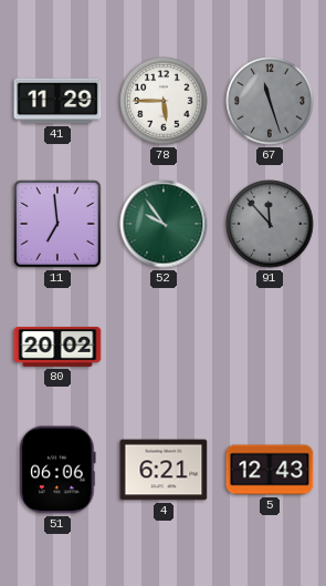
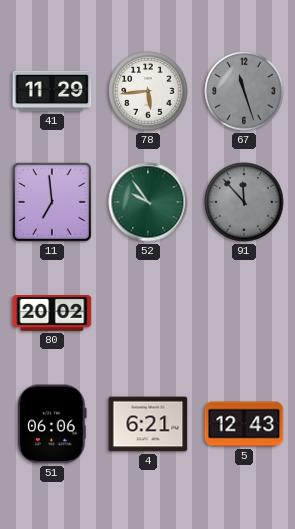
78: 5:45 -> 5:44 (148, 91)
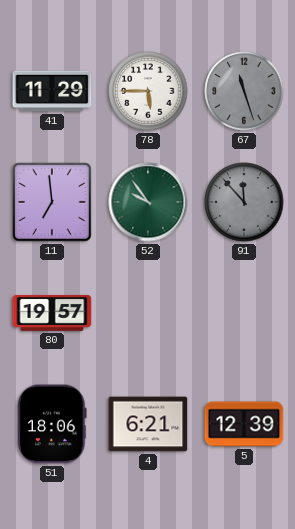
78: 5:44 -> 5:45 (148, 91)
80: 20:02 -> 19:57 (52, 313)
51: 06:06 -> 18:06 (52, 424)
5: 12:43 -> 12:39 (244, 424)
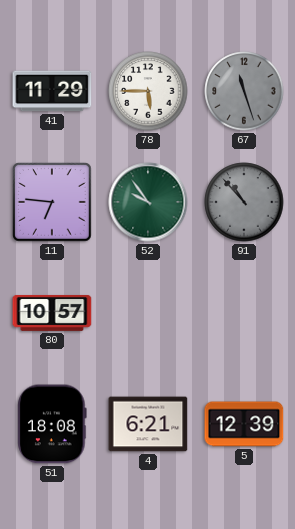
11: 6:59 -> 6:46 (52, 202)
91: 11:53 -> 10:53 (244, 202)
80: 19:57 -> 10:57 (52, 313)
51: 18:06 -> 18:08 (52, 424)
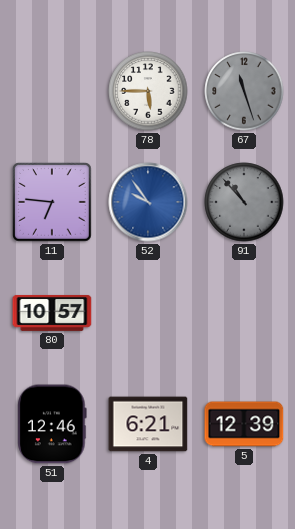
41: 11:29 -> none (52, 91)
52 dial: green -> blue (148, 202)
51: 18:08 -> 12:46 (52, 424)
